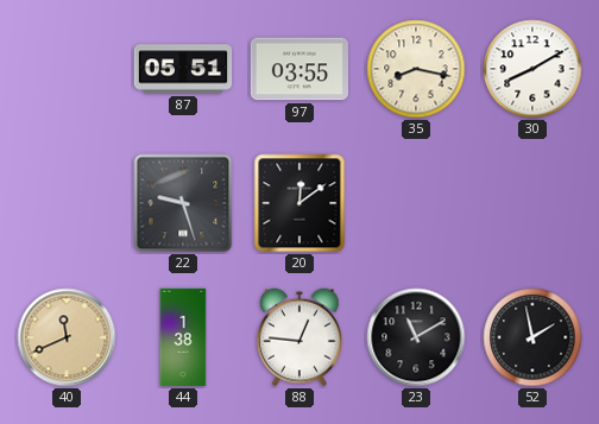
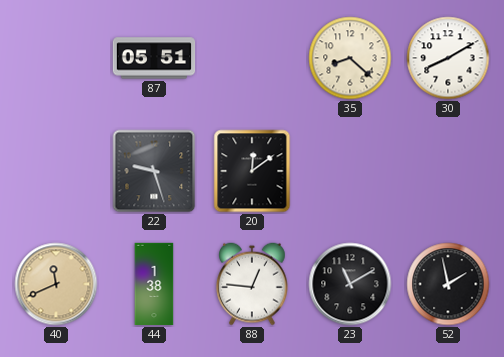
97: 03:55 -> none (298, 69)
35: 8:17 -> 8:22 (350, 58)
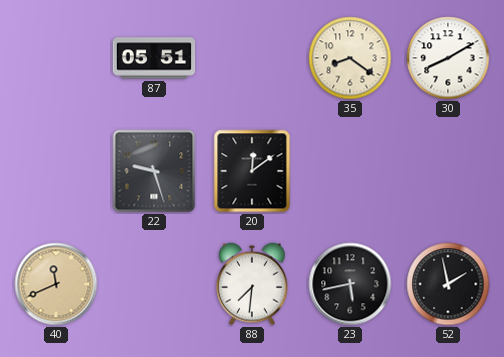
35: 8:22 -> 8:21 (350, 58)
44: 1:38 -> none (154, 284)
88: 12:46 -> 7:31 (252, 284)
23: 11:10 -> 5:43 (350, 284)
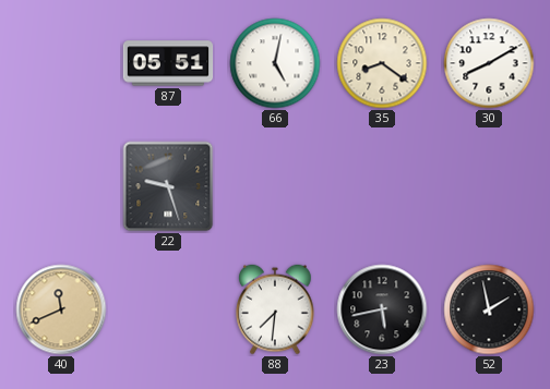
66: none -> 5:02 (275, 63)
20: 12:09 -> none (252, 171)
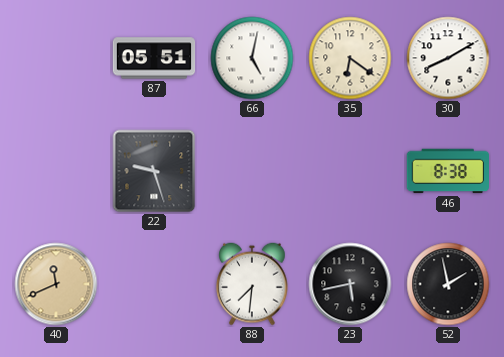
35: 8:21 -> 6:21 (350, 58)
46: none -> 8:38 (447, 171)
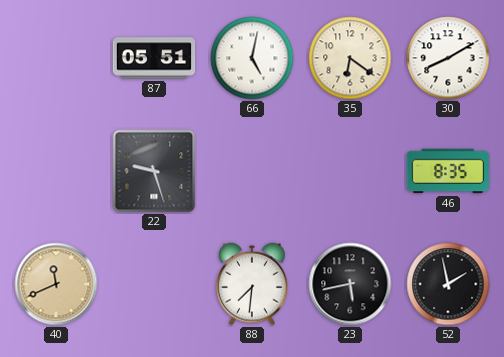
46: 8:38 -> 8:35 (447, 171)
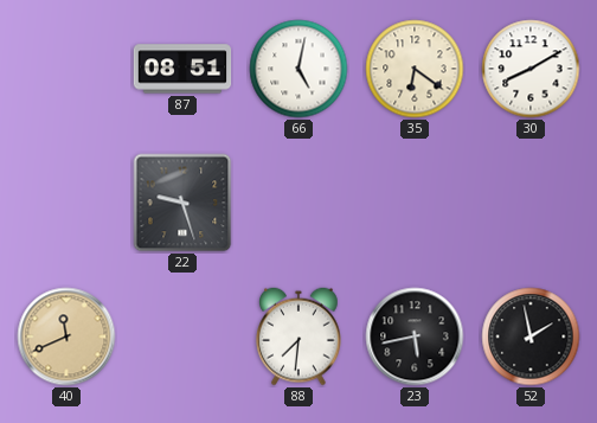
87: 05:51 -> 08:51 (182, 69)
46: 8:35 -> none (447, 171)
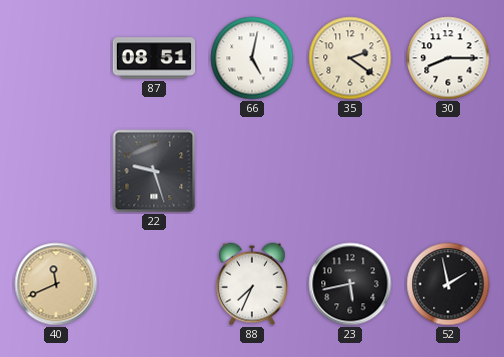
35: 6:21 -> 2:21 (350, 58)
30: 8:10 -> 8:15 (448, 58)
88: 7:31 -> 7:34 (252, 284)
